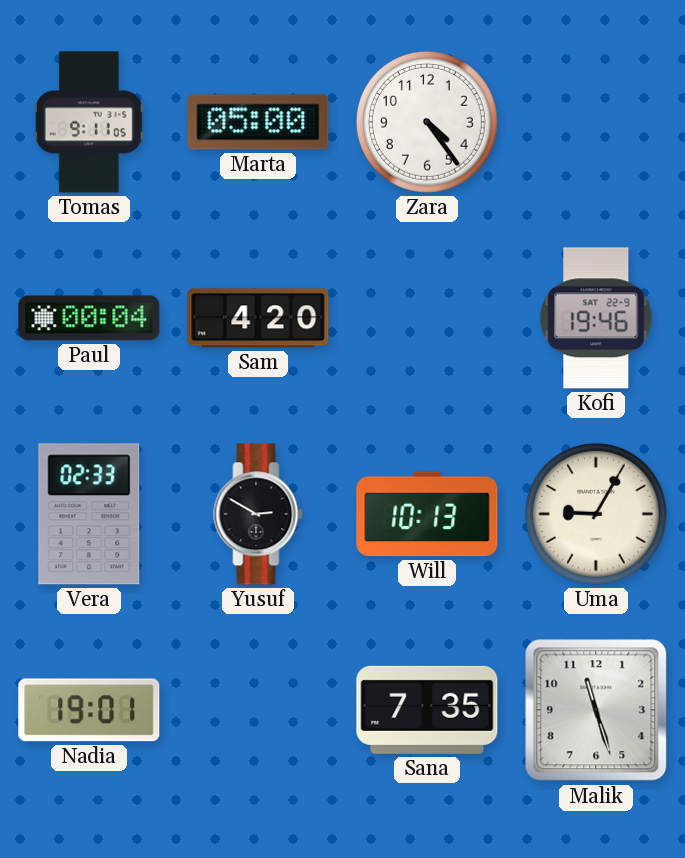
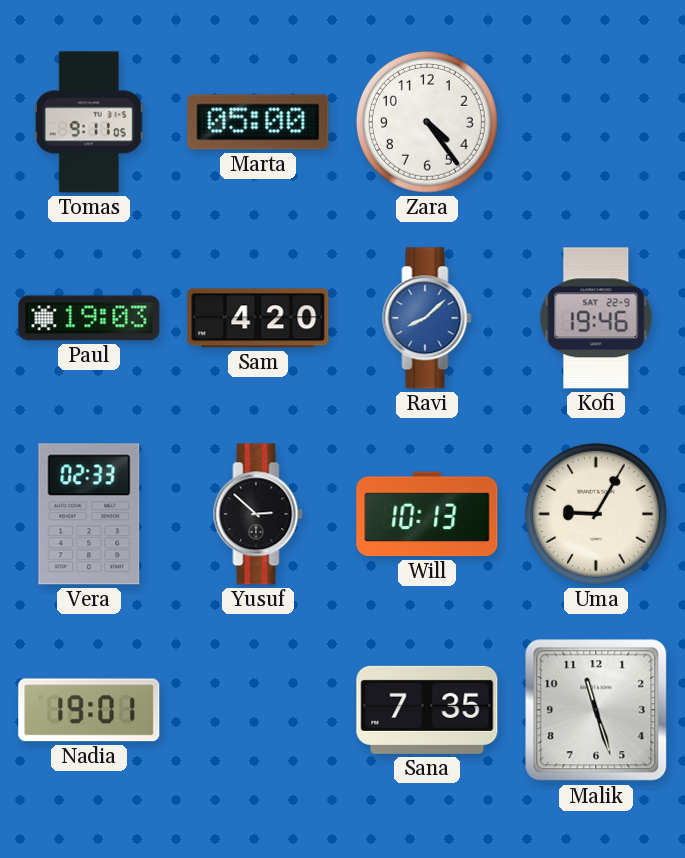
Paul: 00:04 -> 19:03 (89, 318)
Ravi: none -> 8:08 (427, 318)
Yusuf: 2:50 -> 2:52 (258, 514)
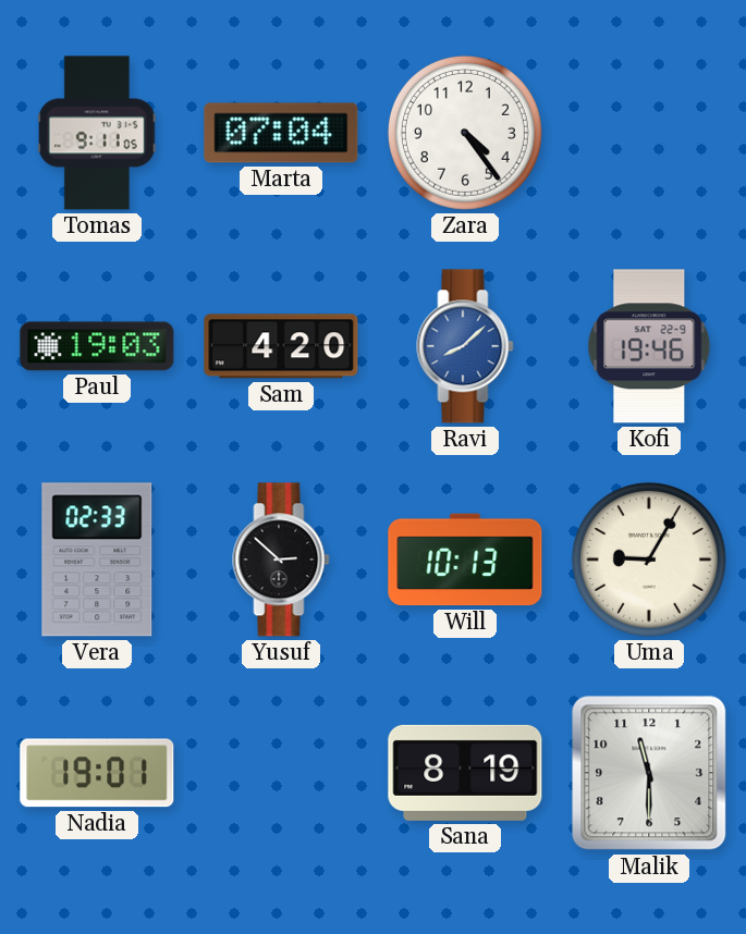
Marta: 05:00 -> 07:04 (281, 133)
Sana: 7:35 -> 8:19 (465, 773)
Malik: 11:27 -> 11:30 (649, 773)
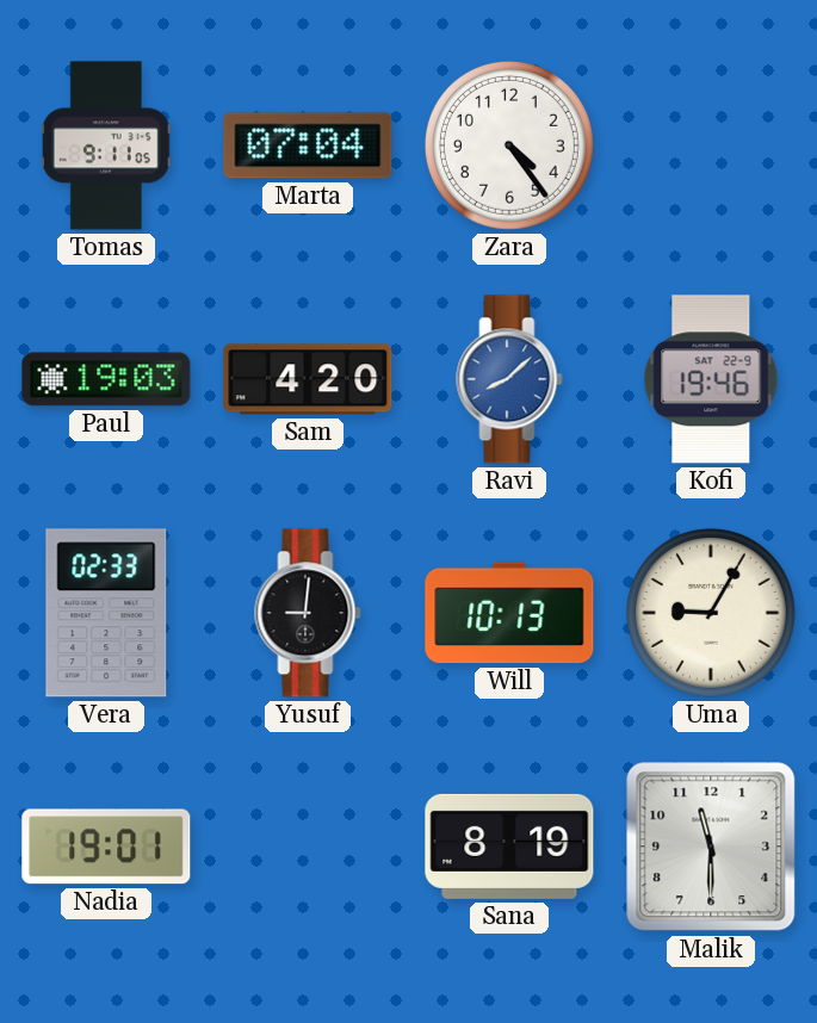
Yusuf: 2:52 -> 9:01 (308, 613)
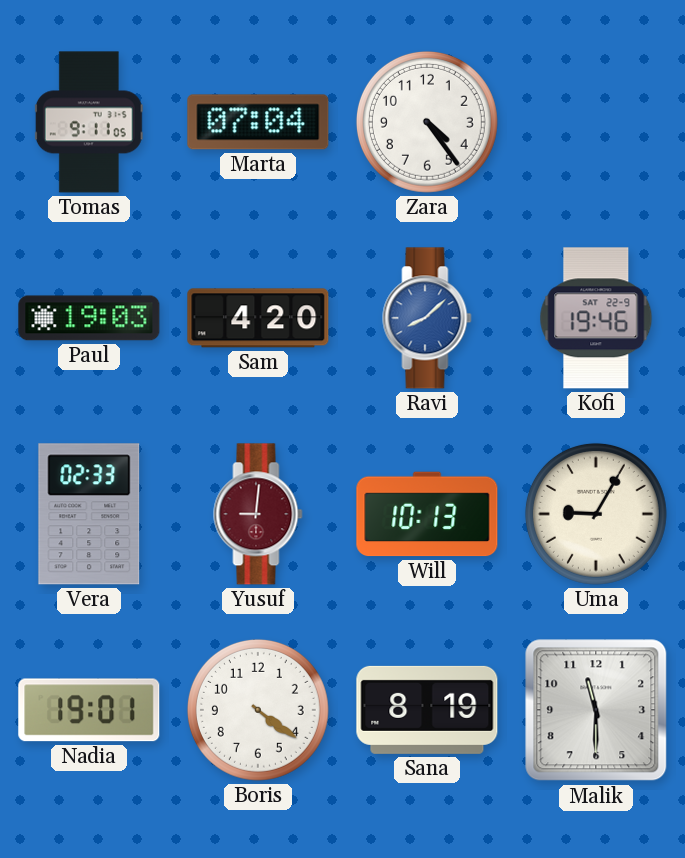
Yusuf dial: black -> burgundy (258, 514)
Boris: none -> 4:21 (258, 710)
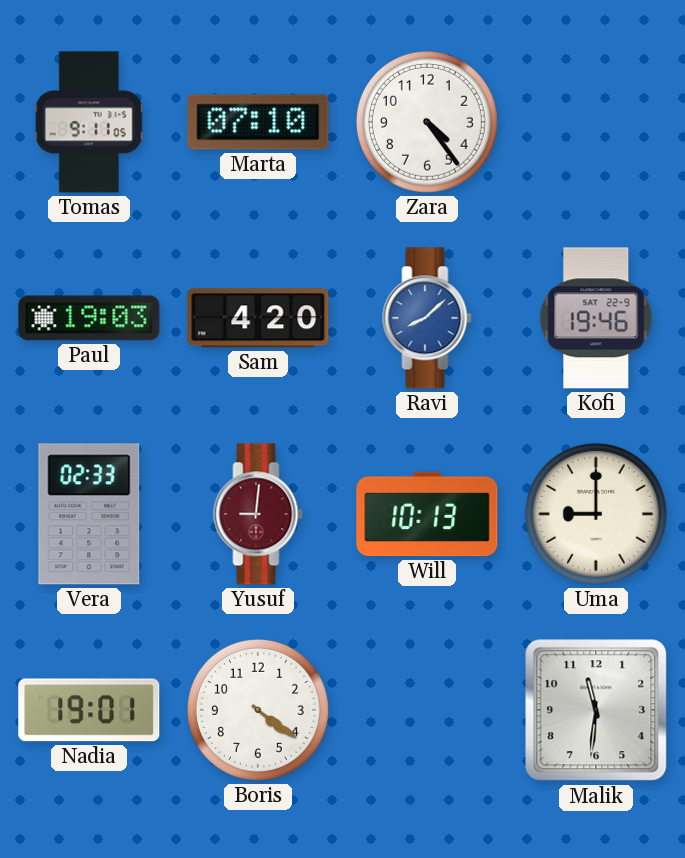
Marta: 07:04 -> 07:10 (258, 122)
Uma: 9:05 -> 9:00 (596, 514)
Sana: 8:19 -> none (427, 710)
Malik: 11:30 -> 11:31 (596, 710)
